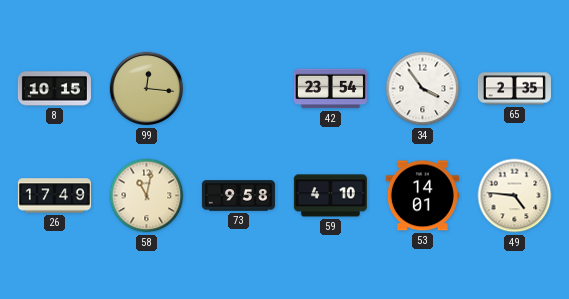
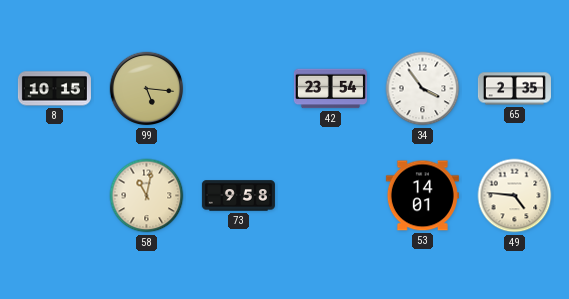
99: 12:16 -> 5:16 (147, 89)
26: 17:49 -> none (54, 196)
59: 4:10 -> none (330, 196)
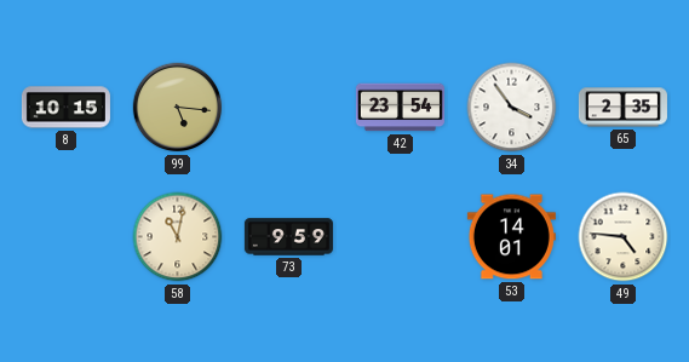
73: 9:58 -> 9:59 (288, 237)
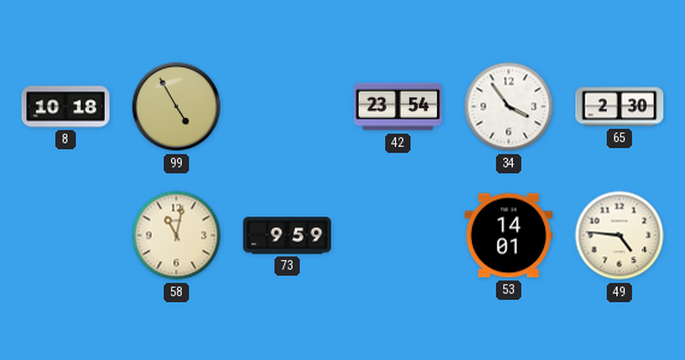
8: 10:15 -> 10:18 (65, 107)
99: 5:16 -> 4:55 (177, 107)
65: 2:35 -> 2:30 (619, 107)
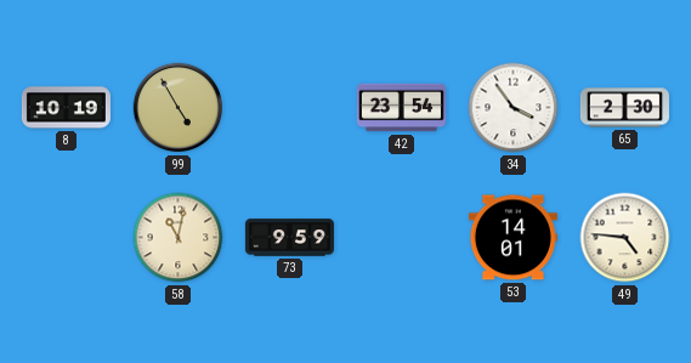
8: 10:18 -> 10:19 (66, 108)
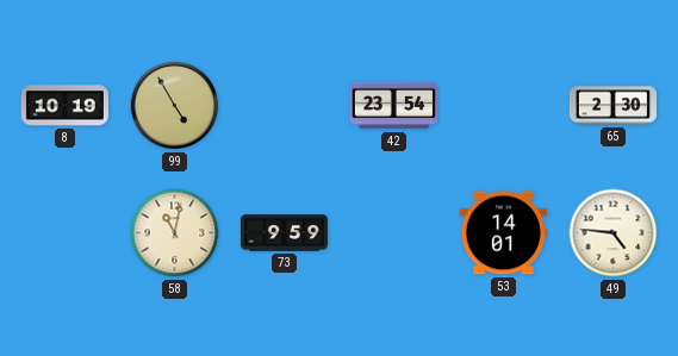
34: 3:54 -> none (514, 108)
